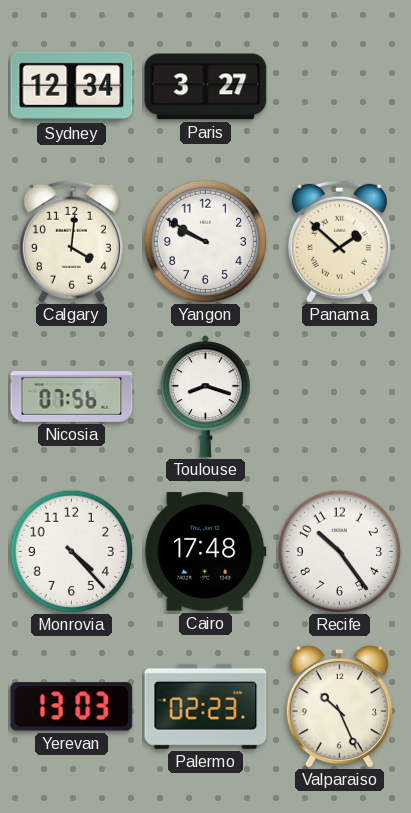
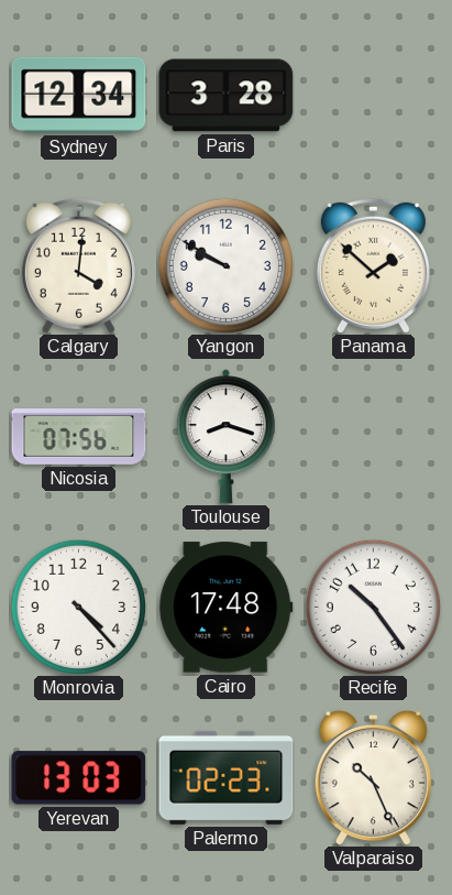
Paris: 3:27 -> 3:28 (227, 96)
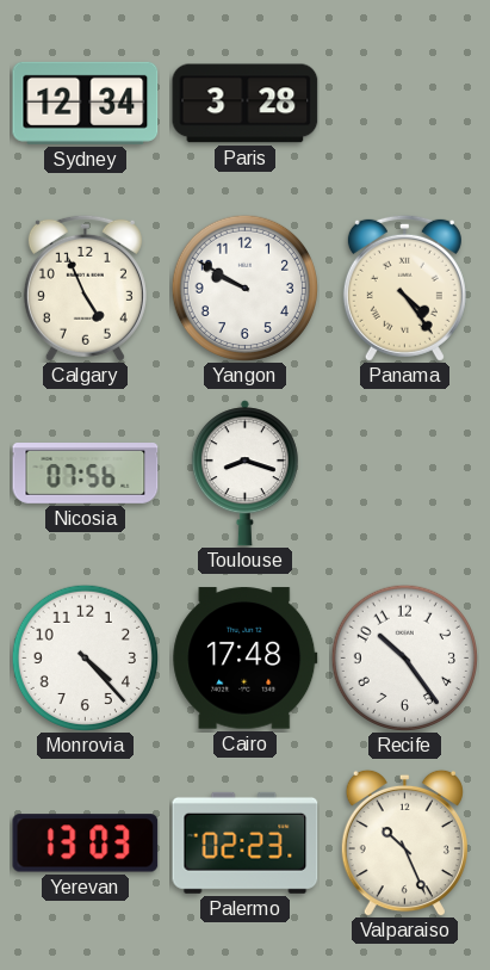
Calgary: 4:01 -> 4:56 (85, 288)
Panama: 1:52 -> 4:24 (404, 288)
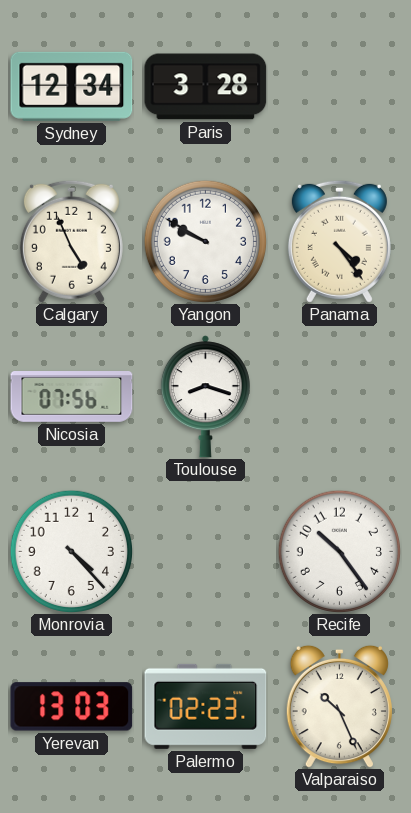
Cairo: 17:48 -> none (246, 659)
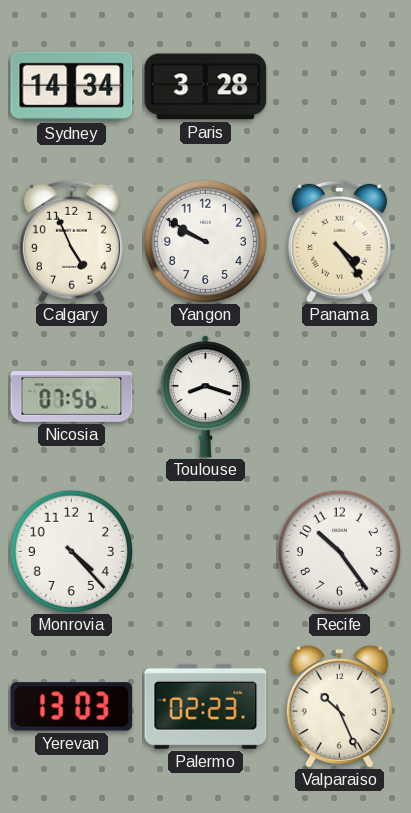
Sydney: 12:34 -> 14:34 (72, 86)
